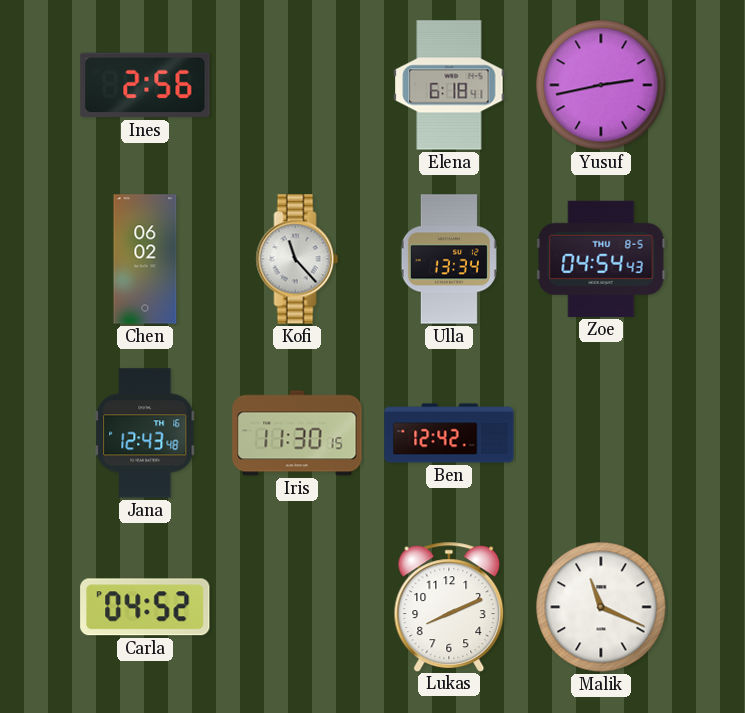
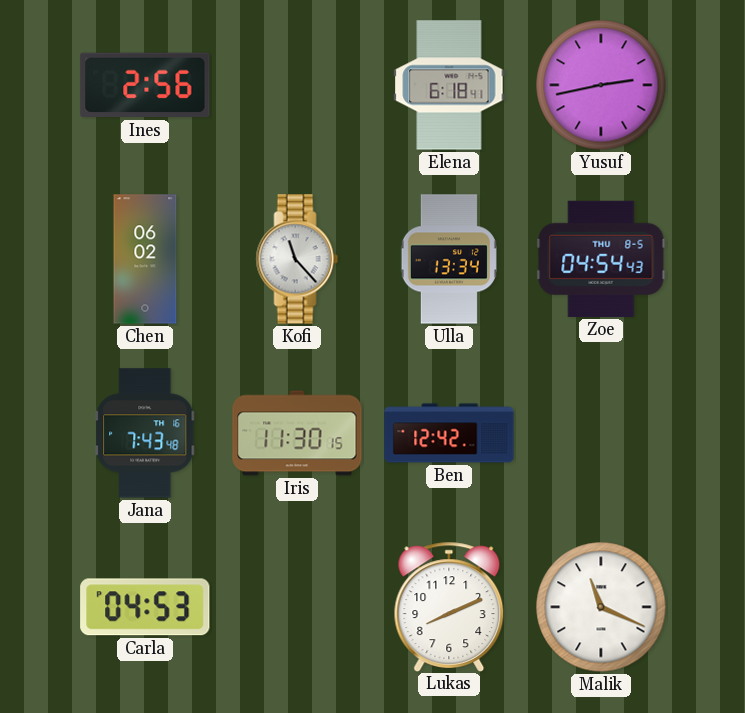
Jana: 12:43 -> 7:43 (145, 433)
Carla: 04:52 -> 04:53 (145, 607)
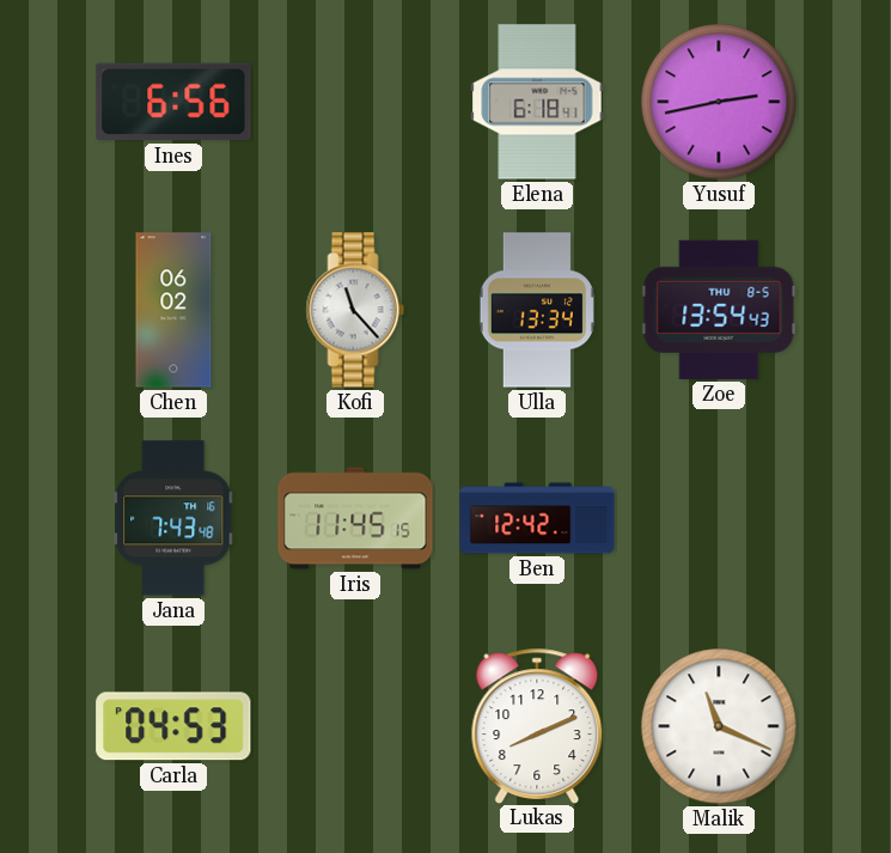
Ines: 2:56 -> 6:56 (173, 102)
Zoe: 04:54 -> 13:54 (719, 310)
Iris: 11:30 -> 11:45 (355, 518)
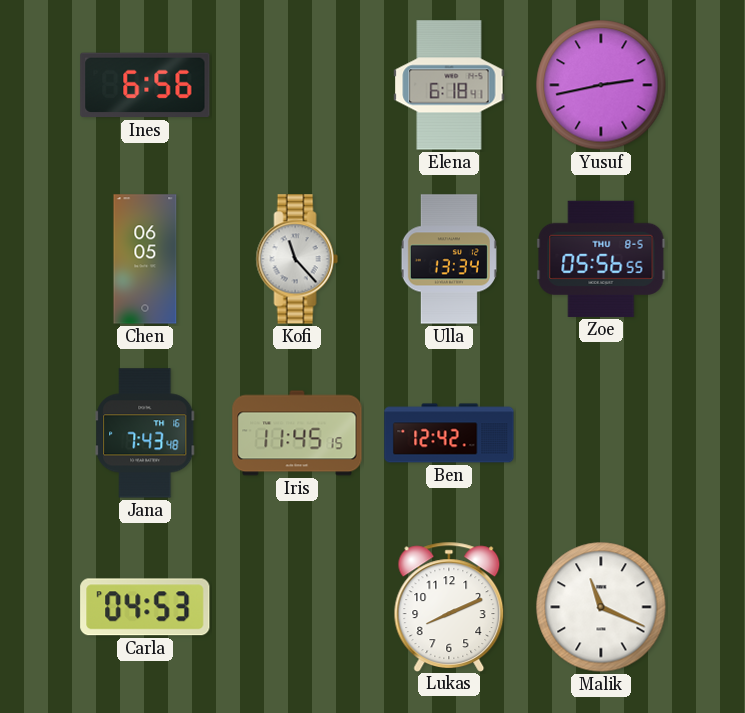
Chen: 06:02 -> 06:05 (145, 259)
Zoe: 13:54 -> 05:56 (601, 259)
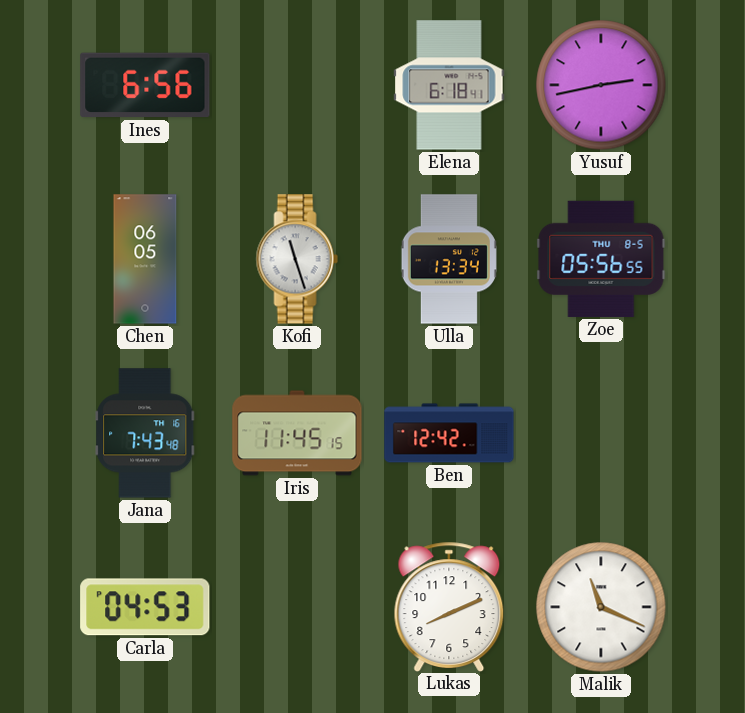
Kofi: 11:23 -> 11:27 (297, 259)
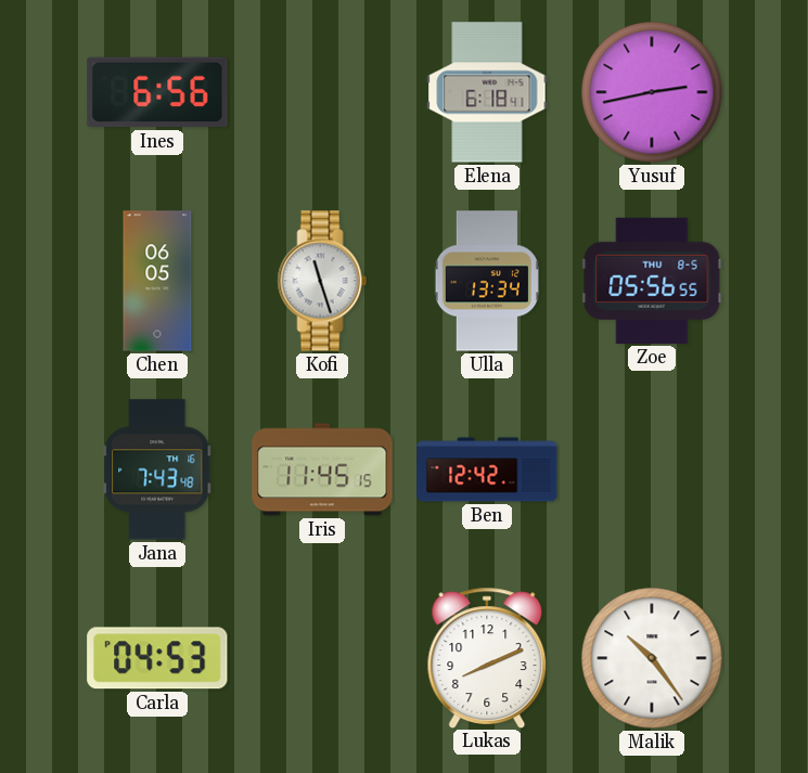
Malik: 11:19 -> 10:24 (652, 658)
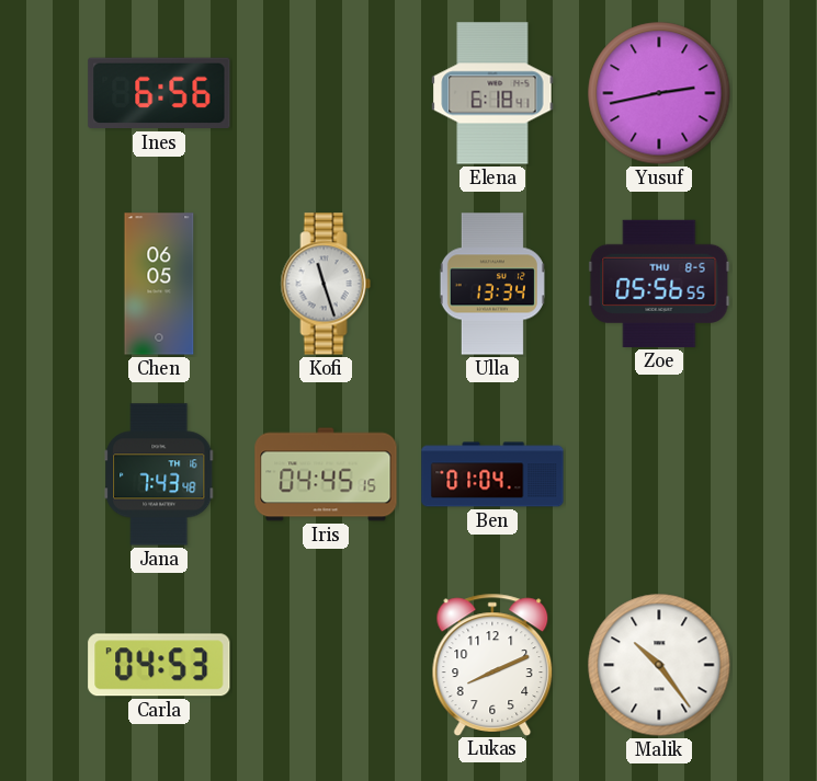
Iris: 11:45 -> 04:45 (326, 474)
Ben: 12:42 -> 01:04 (492, 474)
